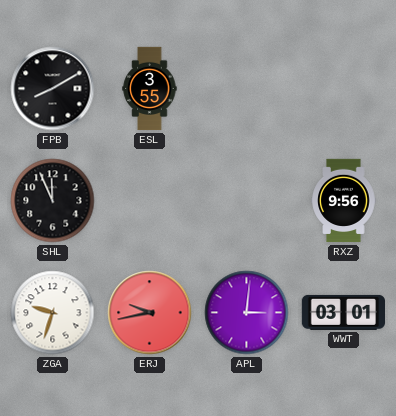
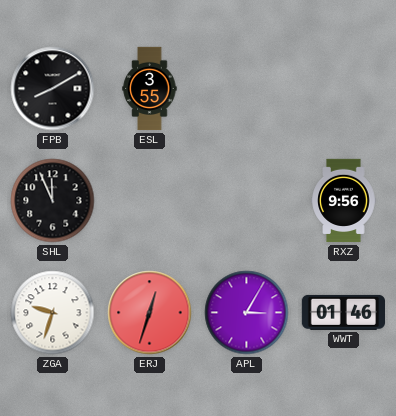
ERJ: 9:43 -> 12:33 (150, 313)
APL: 3:01 -> 3:05 (247, 313)
WWT: 03:01 -> 01:46 (343, 312)
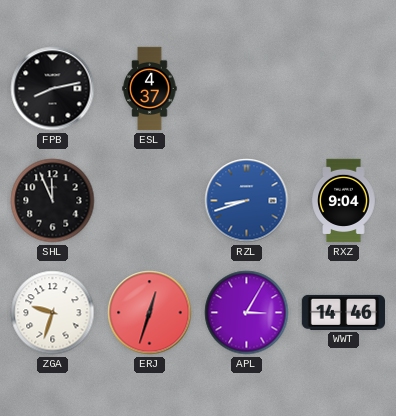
FPB: 8:10 -> 8:13 (53, 89)
ESL: 3:55 -> 4:37 (150, 89)
RZL: none -> 8:42 (247, 201)
RXZ: 9:56 -> 9:04 (344, 201)
WWT: 01:46 -> 14:46 (343, 312)
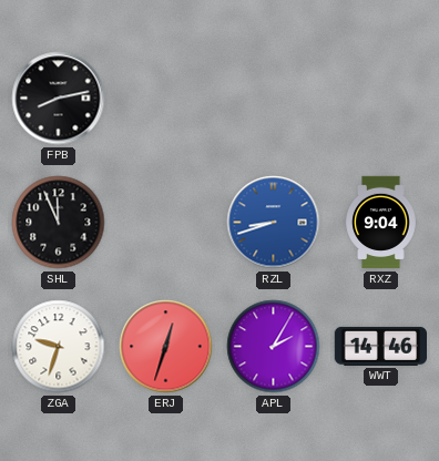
ESL: 4:37 -> none (150, 89)
APL: 3:05 -> 2:05 (274, 347)
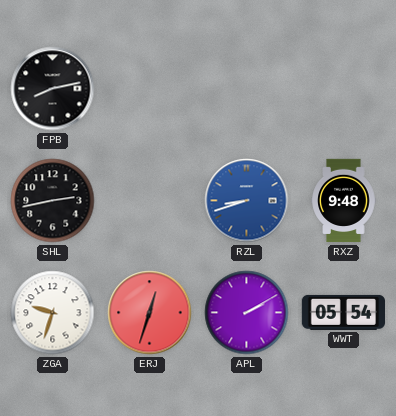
SHL: 11:56 -> 2:43 (53, 201)
RXZ: 9:04 -> 9:48 (344, 201)
APL: 2:05 -> 2:10 (247, 313)
WWT: 14:46 -> 05:54 (343, 312)
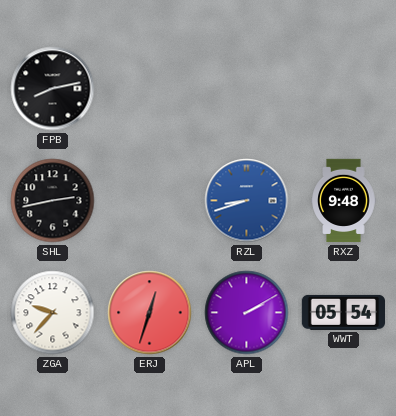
ZGA: 9:33 -> 9:37 (53, 313)
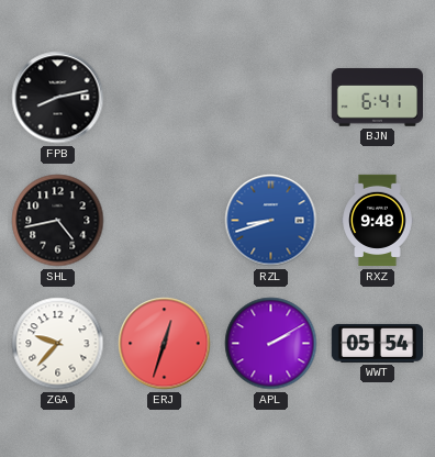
BJN: none -> 6:41 (377, 98)
SHL: 2:43 -> 4:43 (58, 221)
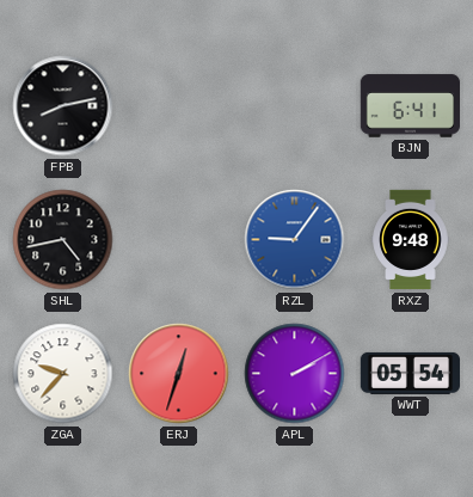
RZL: 8:42 -> 9:06 (295, 240)
